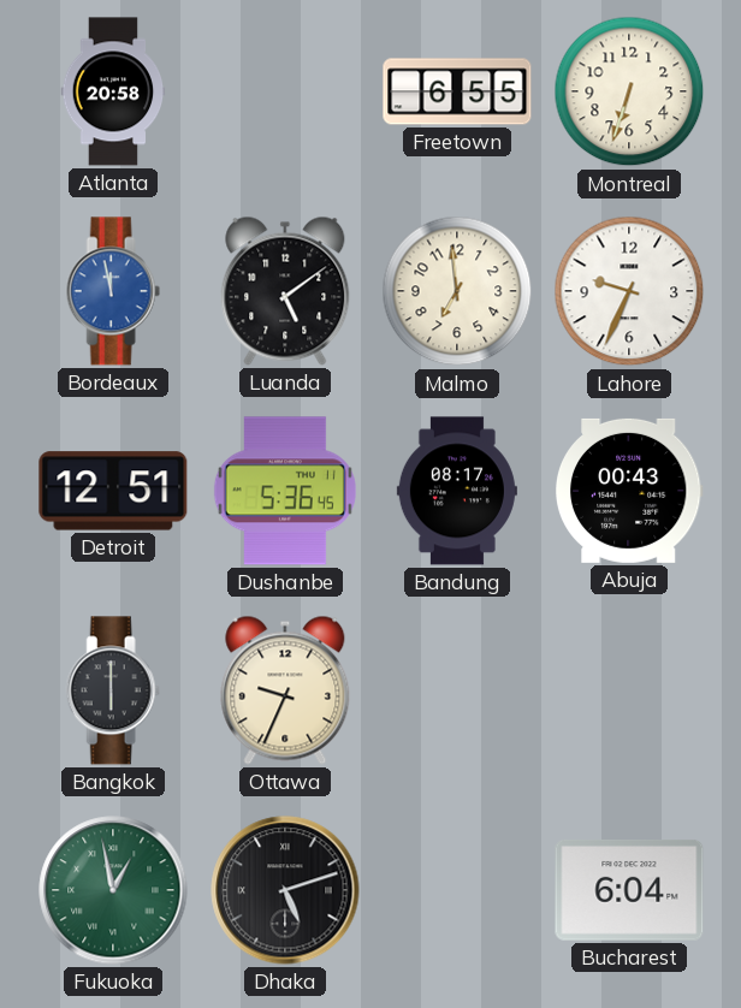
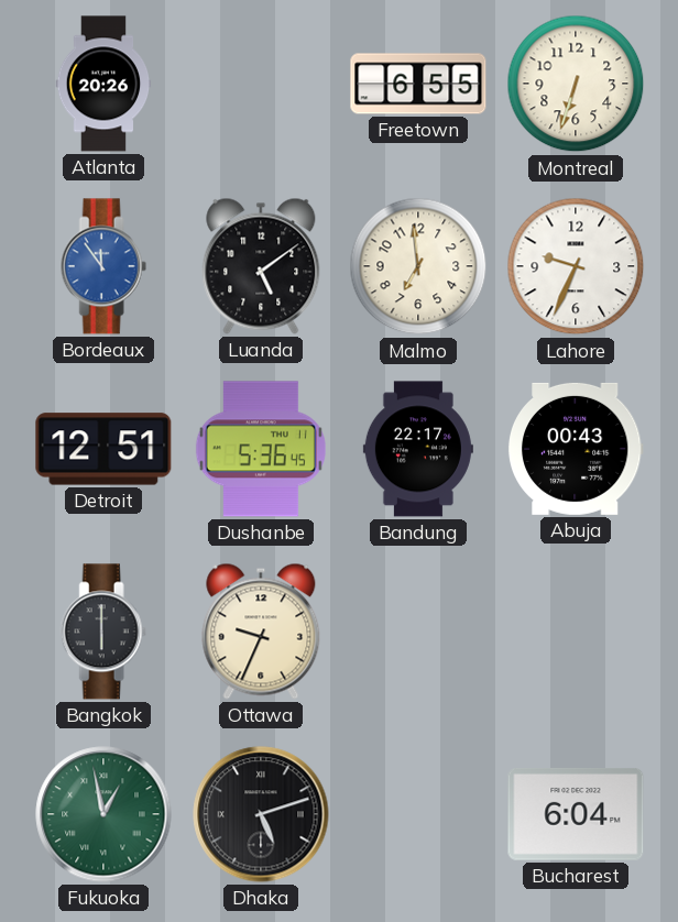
Atlanta: 20:58 -> 20:26 (103, 84)
Bordeaux: 11:58 -> 11:54 (103, 266)
Bandung: 08:17 -> 22:17 (418, 449)
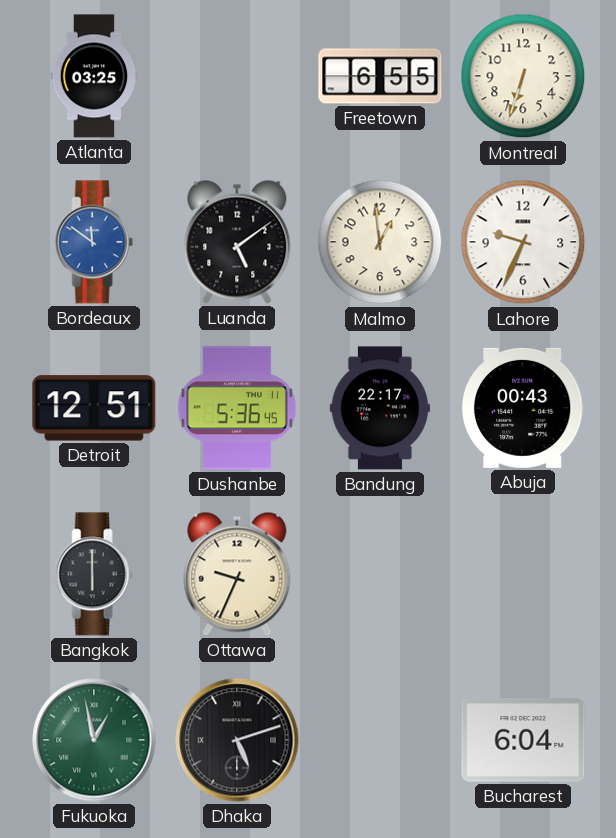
Atlanta: 20:26 -> 03:25 (94, 76)
Bordeaux: 11:54 -> 11:51 (94, 242)
Malmo: 6:59 -> 12:59 (380, 242)
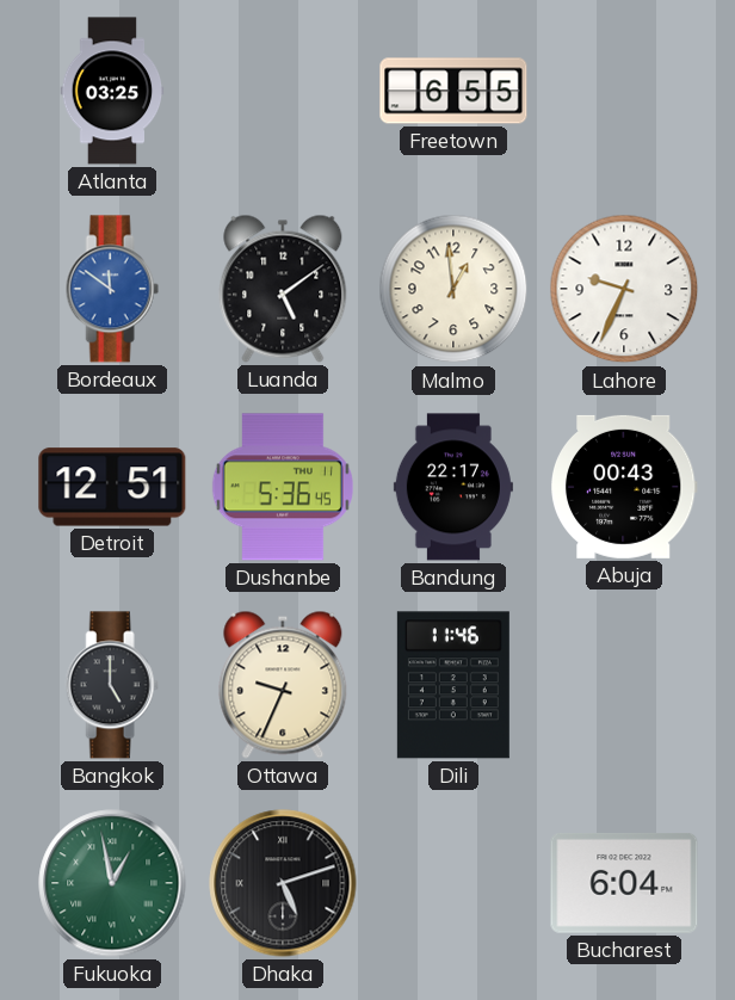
Montreal: 6:33 -> none (523, 76)
Bangkok: 6:00 -> 5:00 (112, 685)
Dili: none -> 11:46 (453, 685)
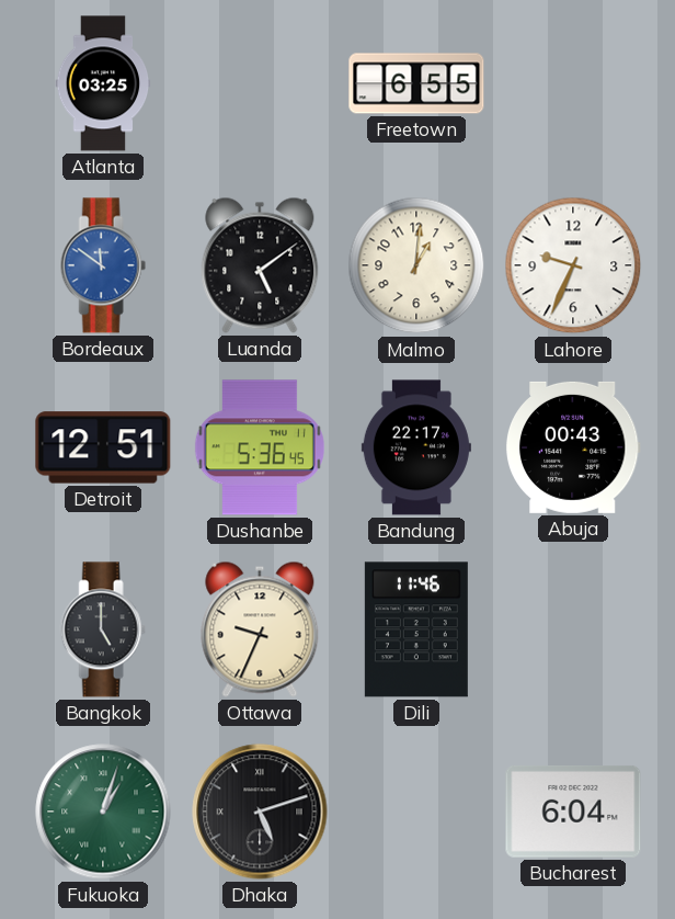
Malmo: 12:59 -> 1:01 (416, 265)
Fukuoka: 12:58 -> 1:03 (103, 812)
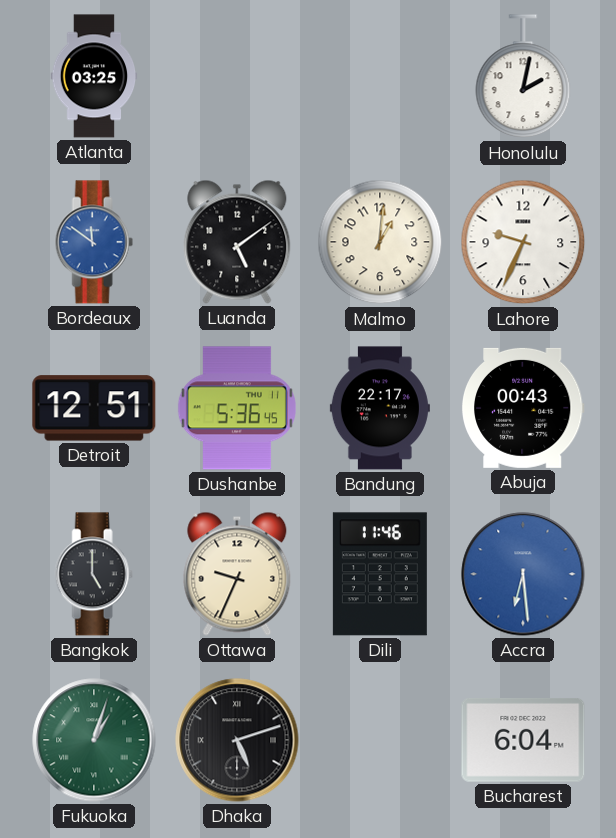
Freetown: 6:55 -> none (416, 83)
Honolulu: none -> 2:02 (523, 77)
Accra: none -> 6:29 (523, 574)
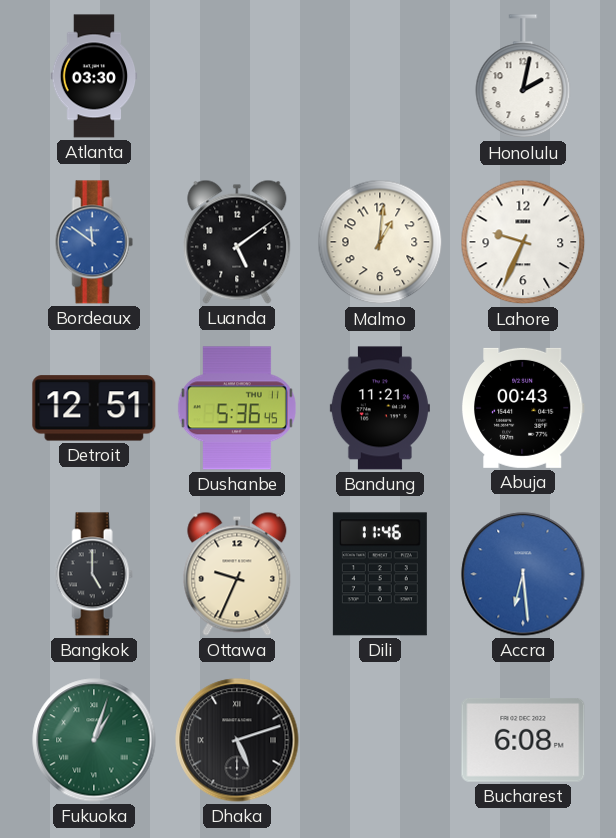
Atlanta: 03:25 -> 03:30 (94, 76)
Bandung: 22:17 -> 11:21 (380, 408)
Bucharest: 6:04 -> 6:08 (523, 740)
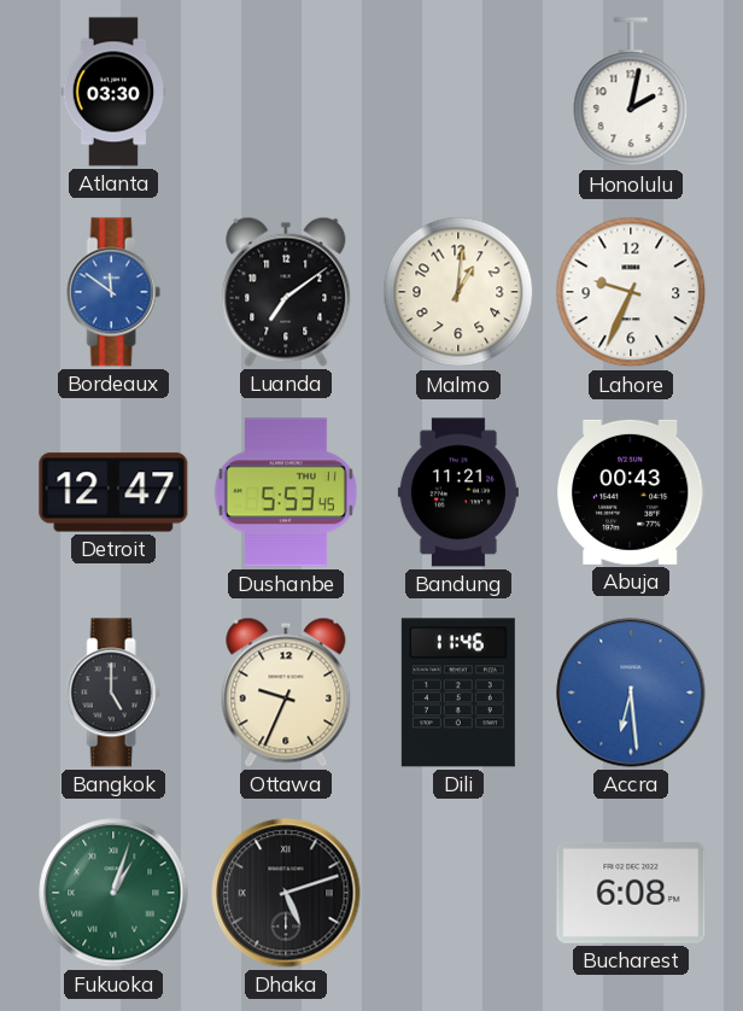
Luanda: 5:09 -> 7:09 (286, 292)
Detroit: 12:51 -> 12:47 (113, 492)
Dushanbe: 5:36 -> 5:53 (286, 492)
